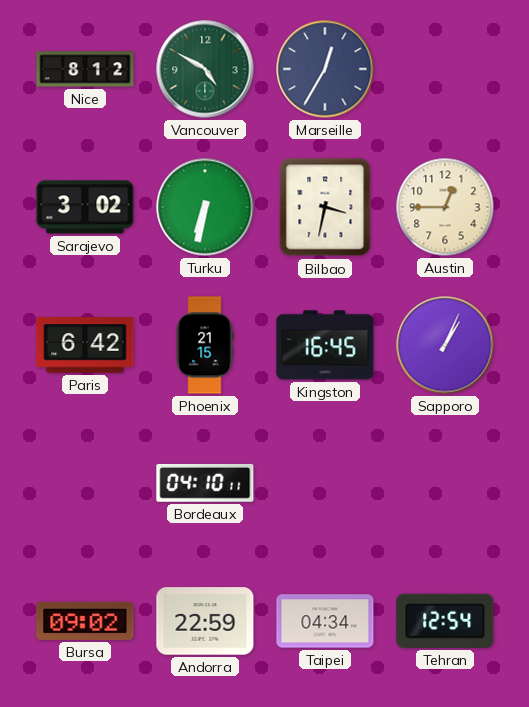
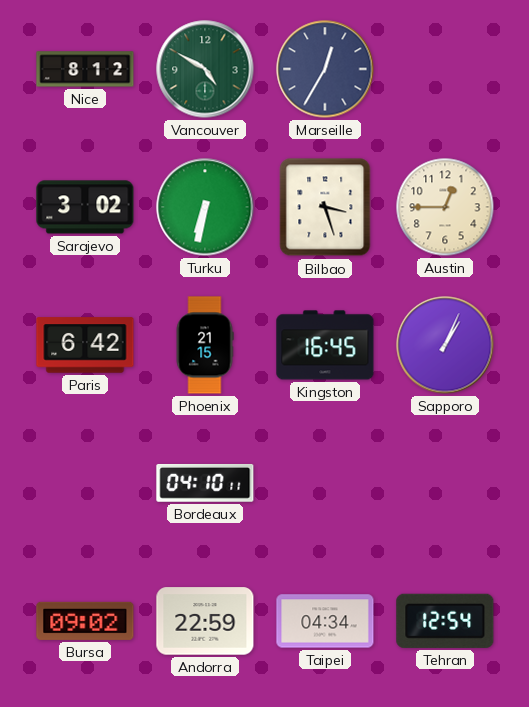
Bilbao: 3:32 -> 3:27 (325, 207)
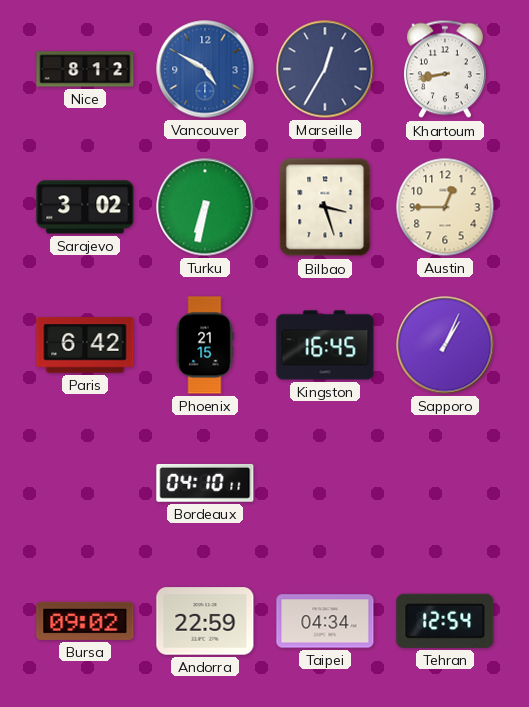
Vancouver dial: green -> blue (205, 69)
Khartoum: none -> 8:43 (445, 69)
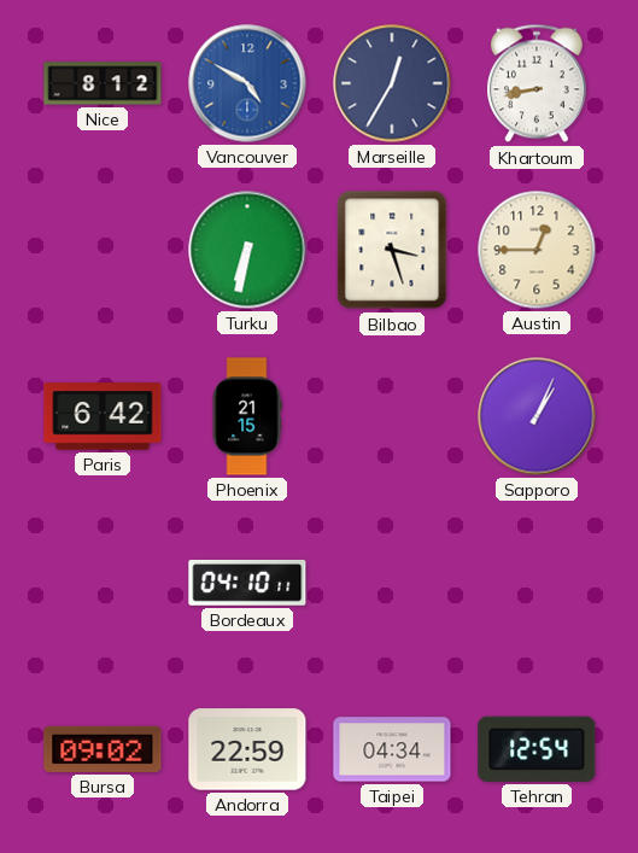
Sarajevo: 3:02 -> none (85, 207)
Kingston: 16:45 -> none (325, 345)
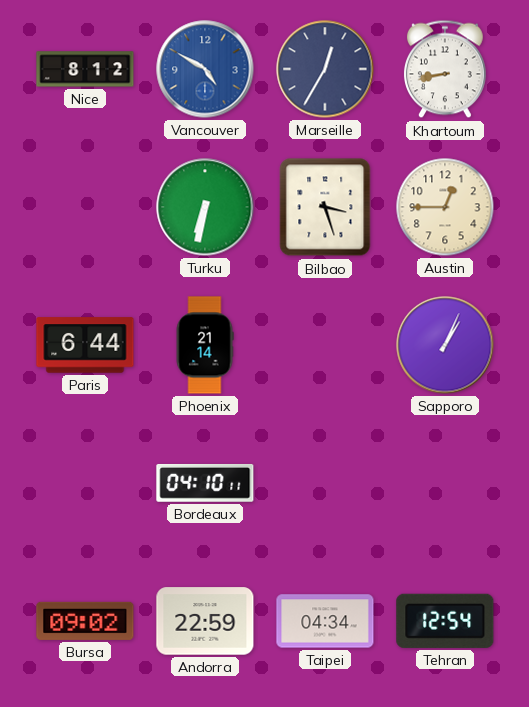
Paris: 6:42 -> 6:44 (85, 345)
Phoenix: 21:15 -> 21:14 (205, 345)
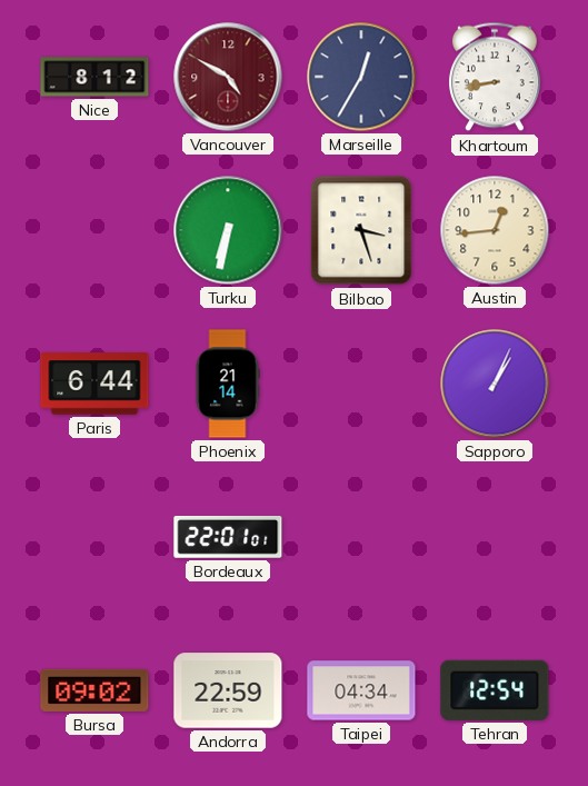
Vancouver dial: blue -> burgundy (228, 77)
Austin: 12:45 -> 12:44 (495, 230)
Bordeaux: 04:10 -> 22:01 (228, 537)
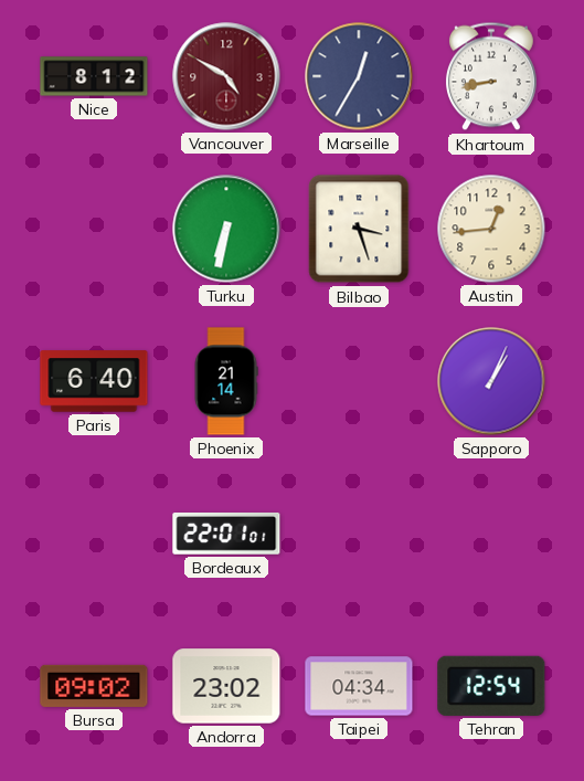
Paris: 6:44 -> 6:40 (94, 381)
Andorra: 22:59 -> 23:02 (226, 686)
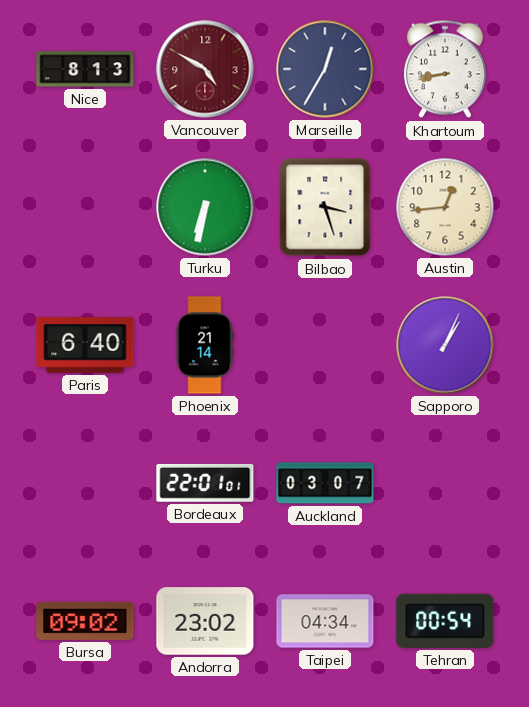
Nice: 8:12 -> 8:13 (85, 69)
Auckland: none -> 03:07 (325, 483)
Tehran: 12:54 -> 00:54 (445, 621)
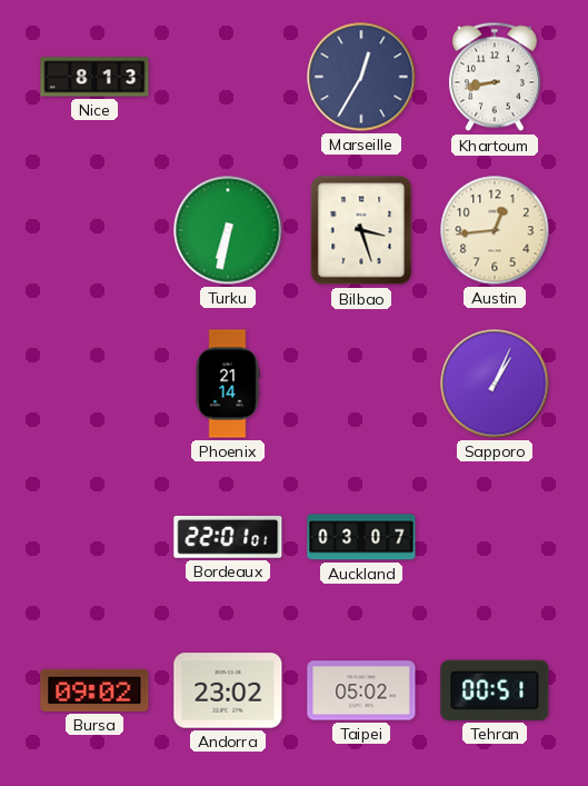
Vancouver: 4:50 -> none (205, 69)
Paris: 6:40 -> none (85, 345)
Taipei: 04:34 -> 05:02 (361, 690)
Tehran: 00:54 -> 00:51 (495, 690)
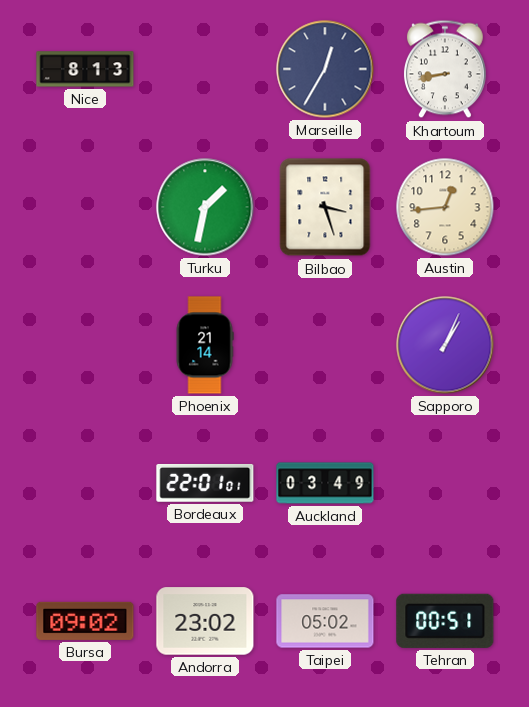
Turku: 6:32 -> 1:32 (205, 207)
Auckland: 03:07 -> 03:49 (325, 483)
